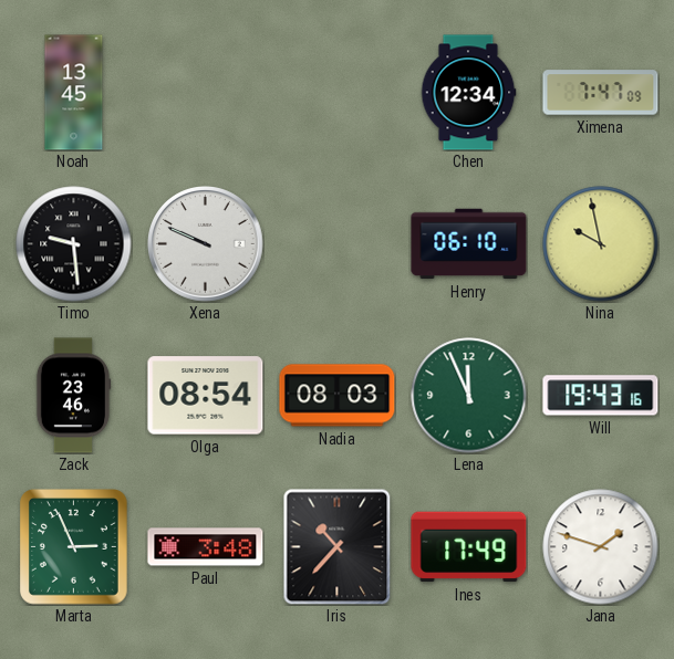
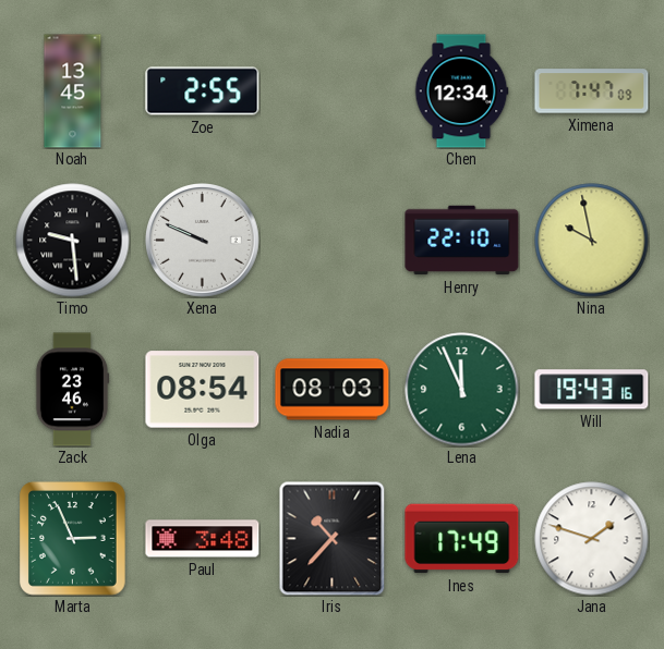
Zoe: none -> 2:55 (203, 91)
Henry: 06:10 -> 22:10 (462, 241)
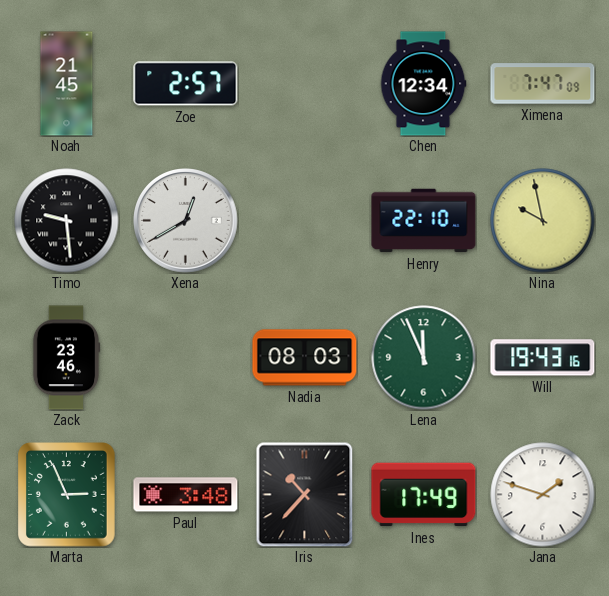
Noah: 13:45 -> 21:45 (67, 84)
Zoe: 2:55 -> 2:57 (186, 84)
Xena: 9:49 -> 12:40 (186, 221)
Olga: 08:54 -> none (203, 390)
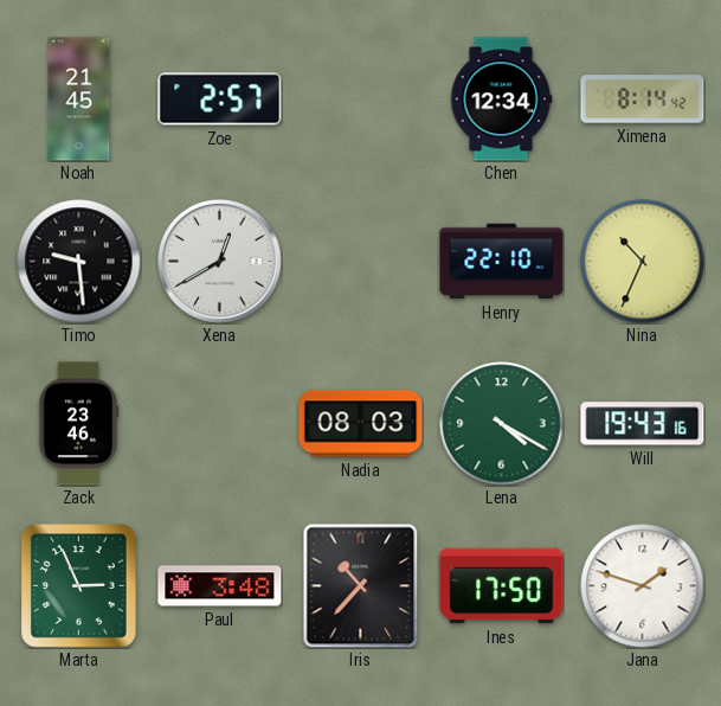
Ximena: 7:47 -> 8:14 (643, 100)
Nina: 9:58 -> 10:34 (643, 262)
Lena: 11:56 -> 4:20 (502, 424)
Ines: 17:49 -> 17:50 (502, 586)
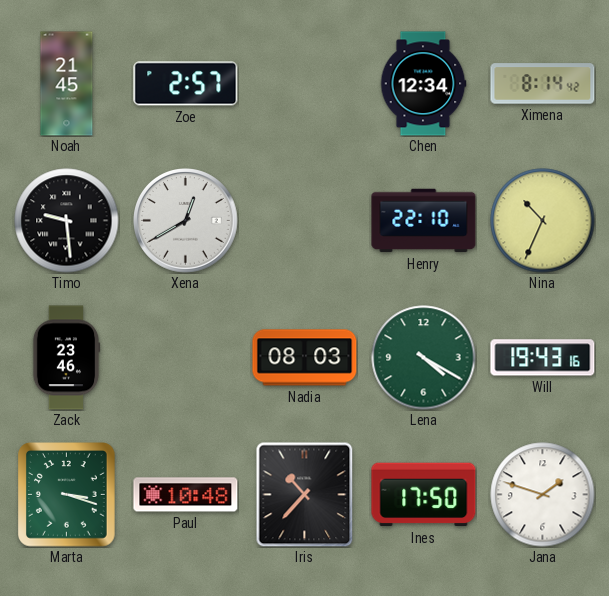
Marta: 2:56 -> 3:18 (67, 495)
Paul: 3:48 -> 10:48 (186, 495)
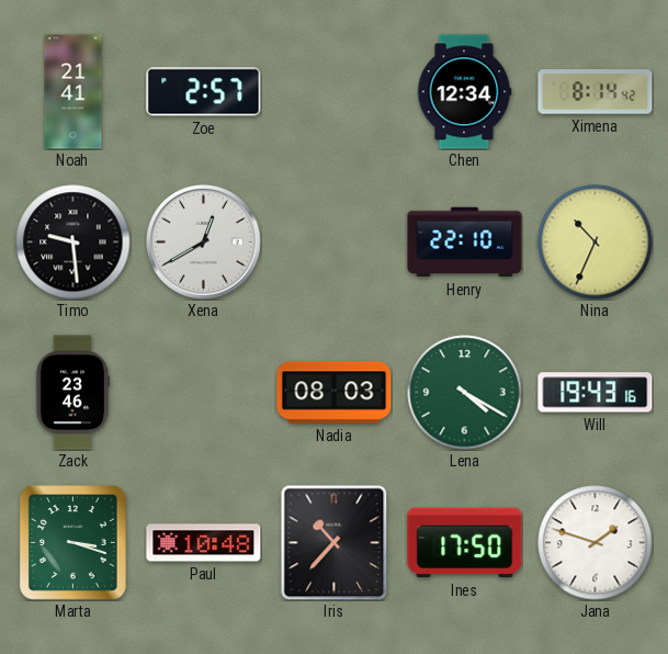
Noah: 21:45 -> 21:41 (73, 92)
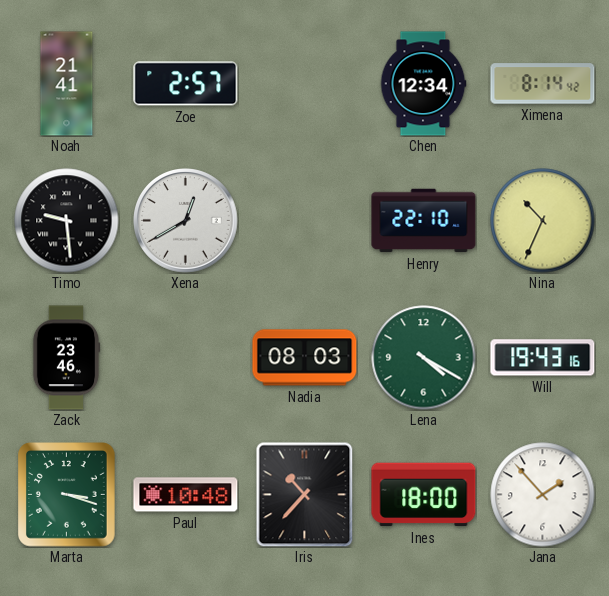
Ines: 17:50 -> 18:00 (424, 495)
Jana: 1:48 -> 1:53 (543, 495)
